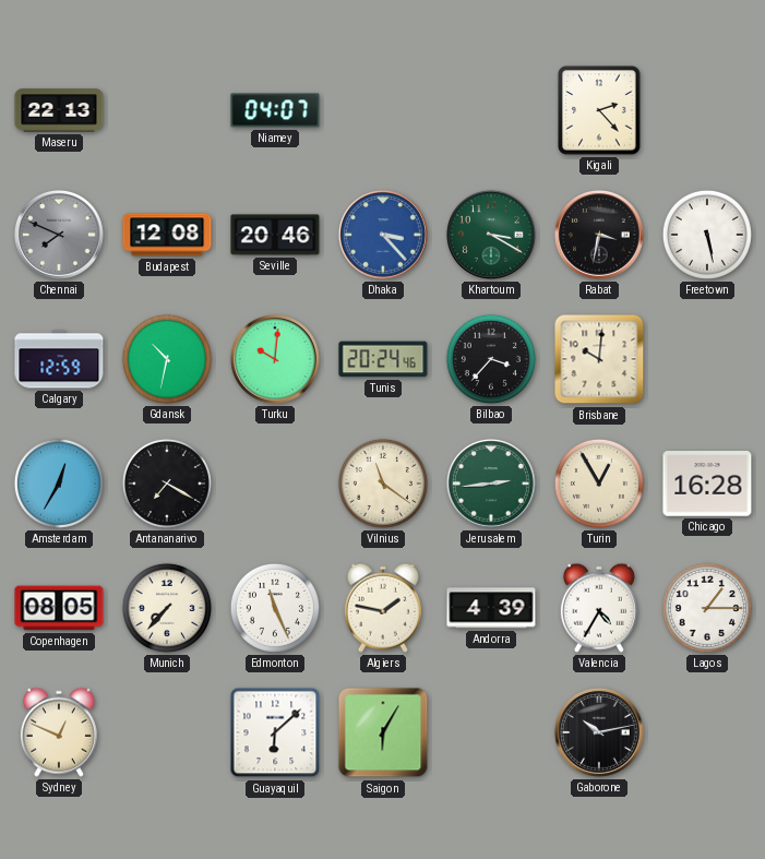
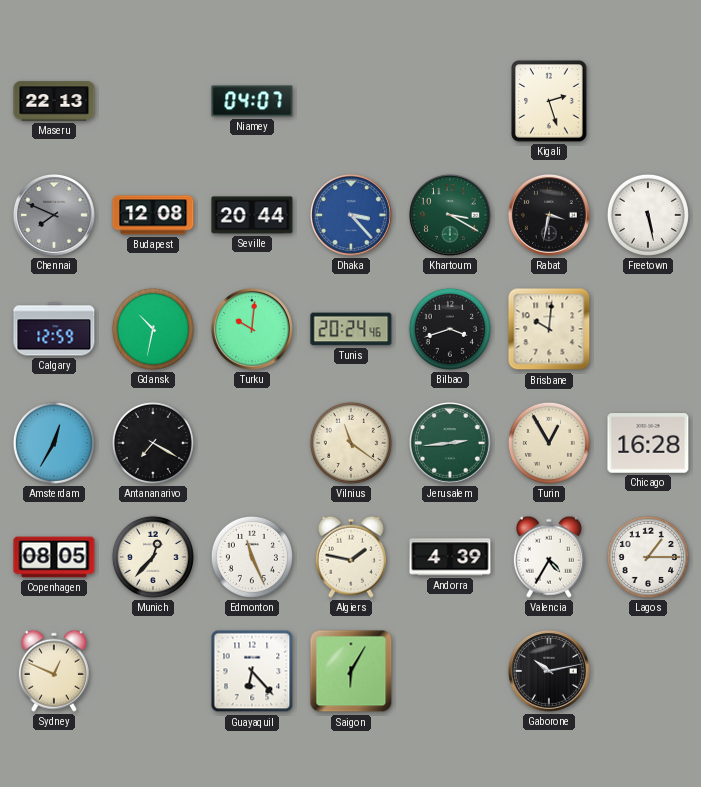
Kigali: 2:23 -> 2:27 (549, 101)
Seville: 20:46 -> 20:44 (252, 215)
Bilbao: 3:37 -> 3:42 (450, 329)
Munich: 7:37 -> 12:37 (153, 557)
Guayaquil: 6:08 -> 6:23 (252, 671)
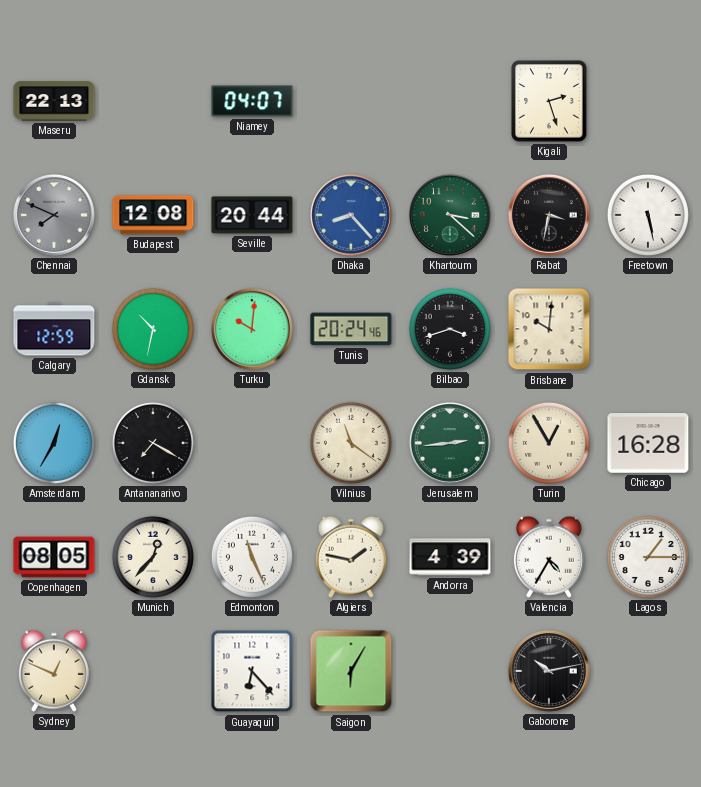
Dhaka: 3:23 -> 8:23 (351, 215)
Khartoum: 3:20 -> 3:22 (450, 215)
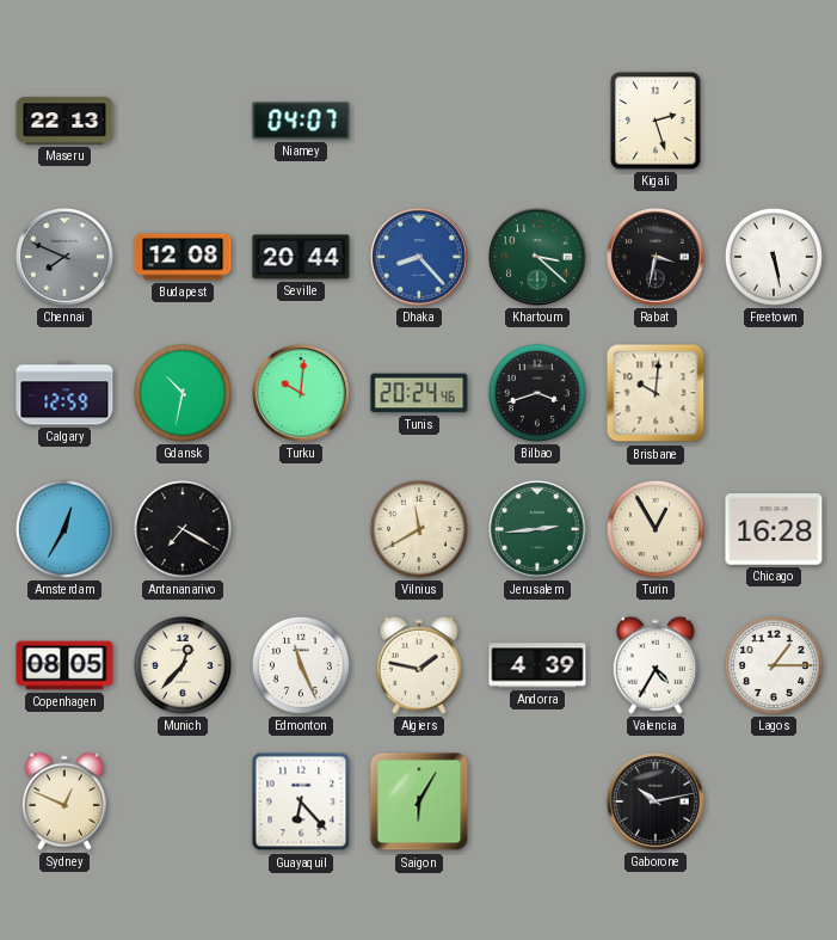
Vilnius: 11:21 -> 11:40 (419, 529)
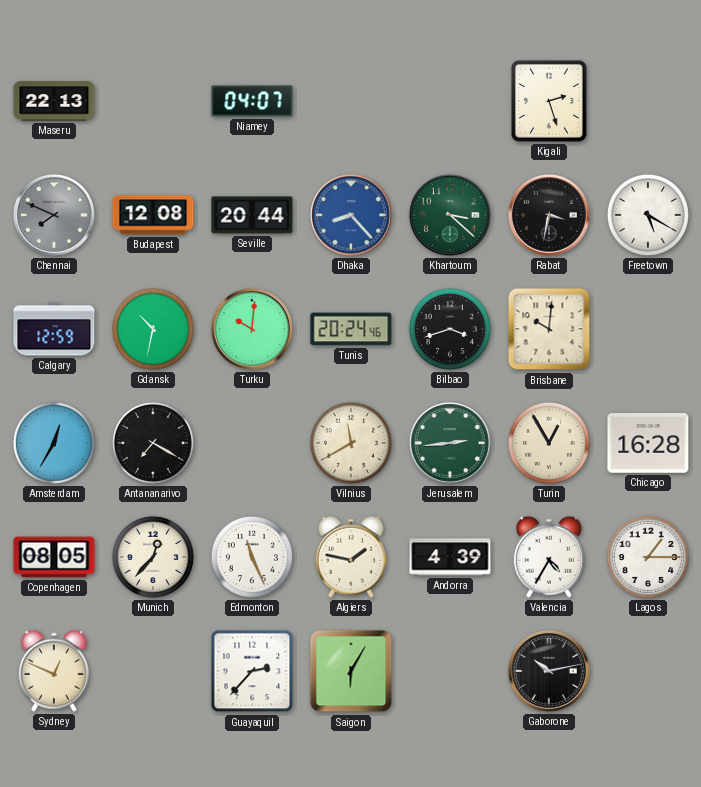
Freetown: 5:28 -> 5:20 (648, 215)
Guayaquil: 6:23 -> 2:37 (252, 671)
